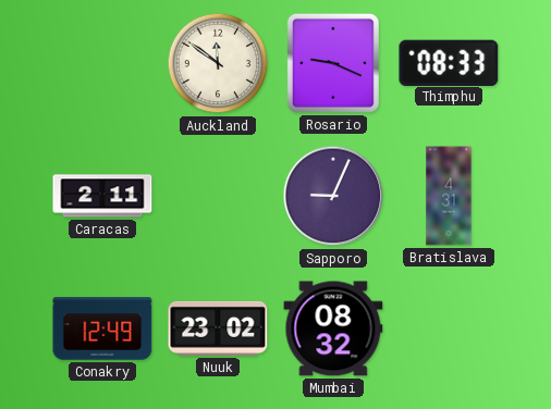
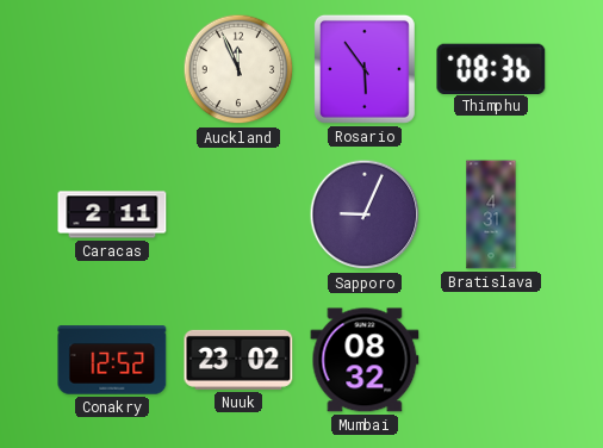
Auckland: 11:51 -> 11:56 (238, 69)
Rosario: 9:19 -> 5:54 (365, 69)
Thimphu: 08:33 -> 08:36 (491, 68)
Conakry: 12:49 -> 12:52 (112, 360)
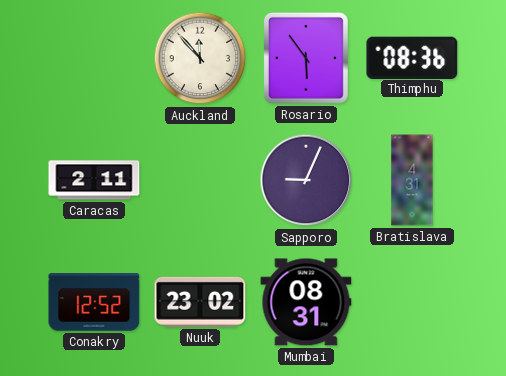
Auckland: 11:56 -> 11:53 (200, 58)
Mumbai: 08:32 -> 08:31 (306, 302)
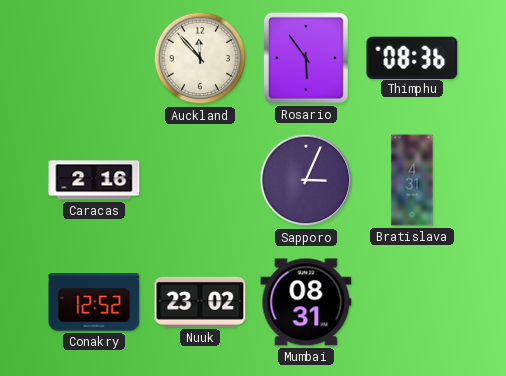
Caracas: 2:11 -> 2:16 (94, 180)
Sapporo: 9:04 -> 3:04 (306, 180)
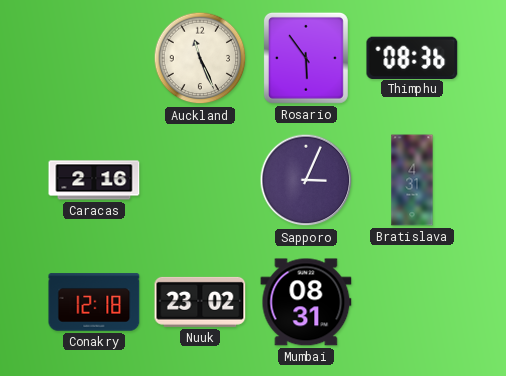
Auckland: 11:53 -> 11:26 (200, 58)
Conakry: 12:52 -> 12:18 (94, 302)
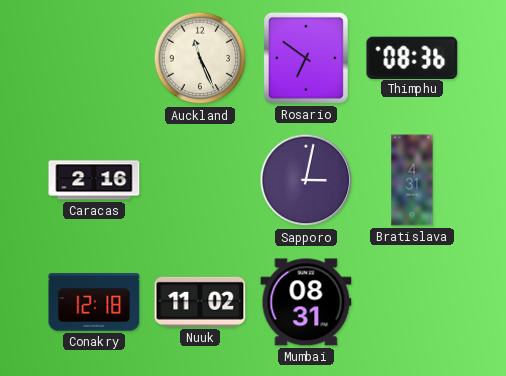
Rosario: 5:54 -> 6:51 (306, 58)
Sapporo: 3:04 -> 3:02 (306, 180)
Nuuk: 23:02 -> 11:02 (200, 302)
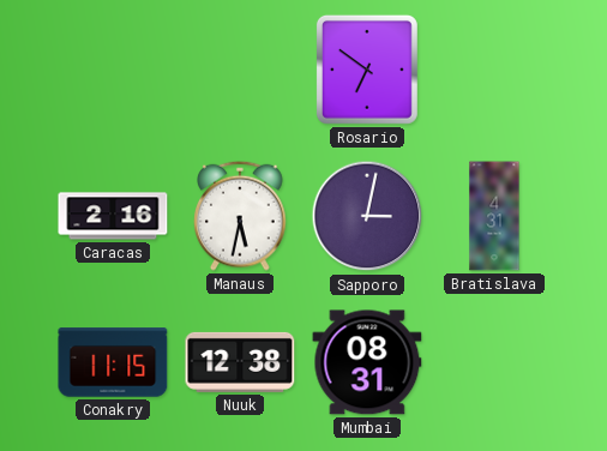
Auckland: 11:26 -> none (200, 58)
Thimphu: 08:36 -> none (412, 57)
Manaus: none -> 5:32 (240, 216)
Conakry: 12:18 -> 11:15 (113, 362)
Nuuk: 11:02 -> 12:38 (240, 362)
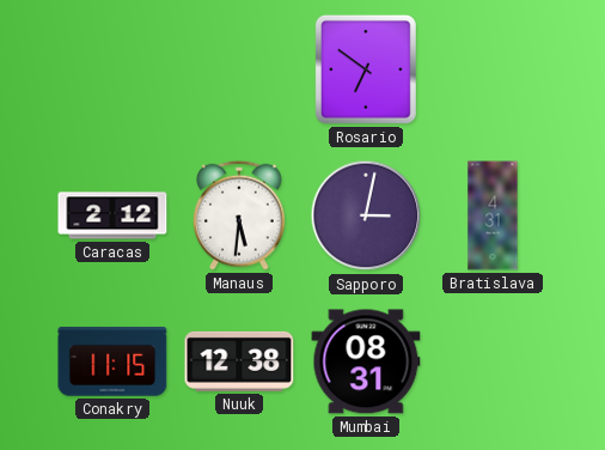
Caracas: 2:16 -> 2:12 (112, 215)
Manaus: 5:32 -> 5:31 (239, 215)
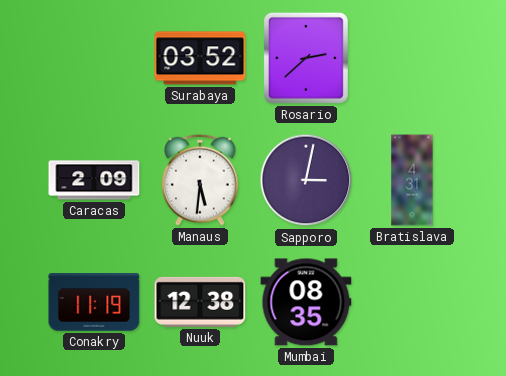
Surabaya: none -> 03:52 (200, 58)
Rosario: 6:51 -> 2:38 (306, 58)
Caracas: 2:12 -> 2:09 (94, 180)
Conakry: 11:15 -> 11:19 (94, 302)
Mumbai: 08:31 -> 08:35 (306, 302)
